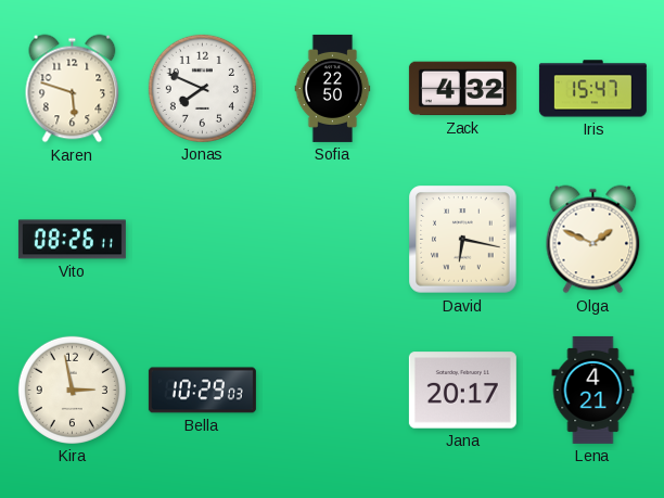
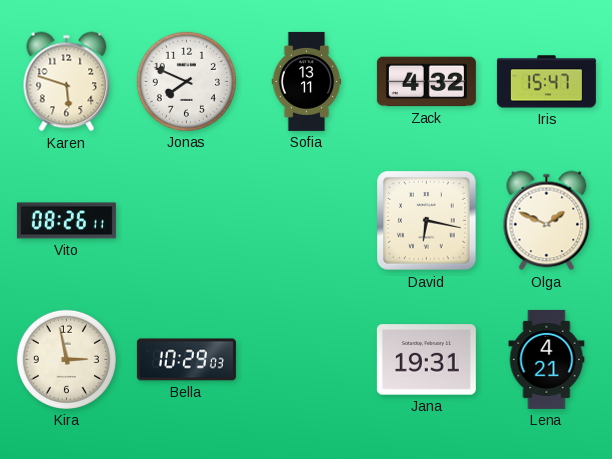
Sofia: 22:50 -> 13:11 (307, 81)
Jana: 20:17 -> 19:31 (426, 360)
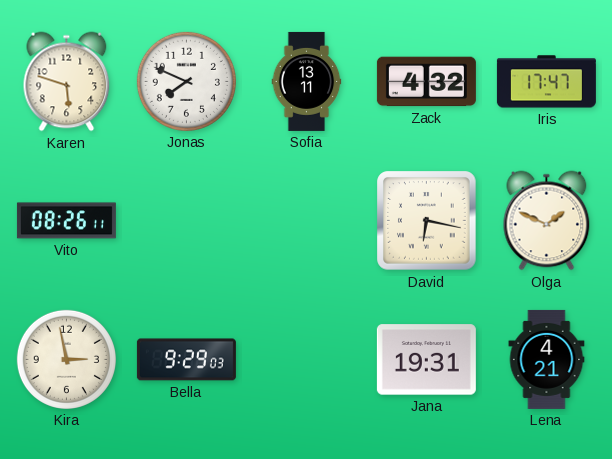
Iris: 15:47 -> 17:47 (546, 82)
Bella: 10:29 -> 9:29 (186, 360)
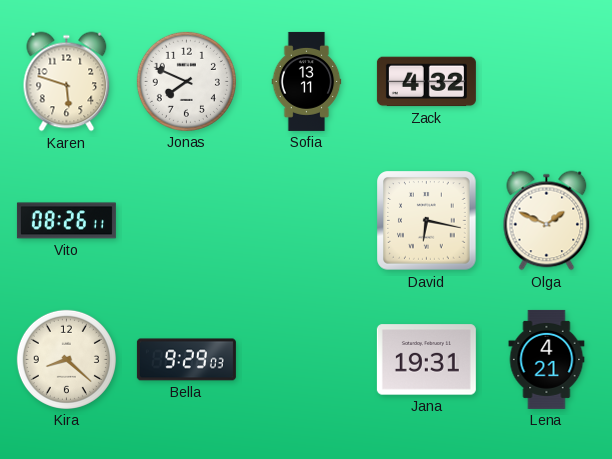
Iris: 17:47 -> none (546, 82)
Kira: 2:58 -> 8:22 (66, 359)
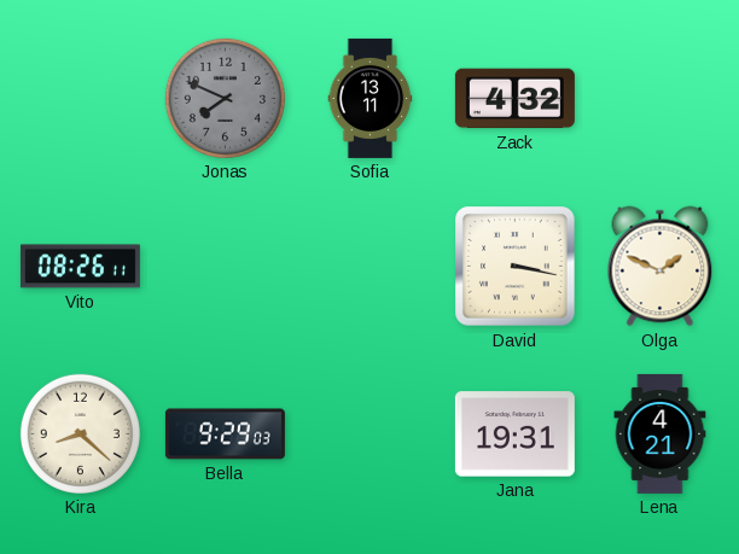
Karen: 5:48 -> none (67, 82)
Jonas dial: white -> grey (225, 98)
David: 6:17 -> 3:17 (516, 267)
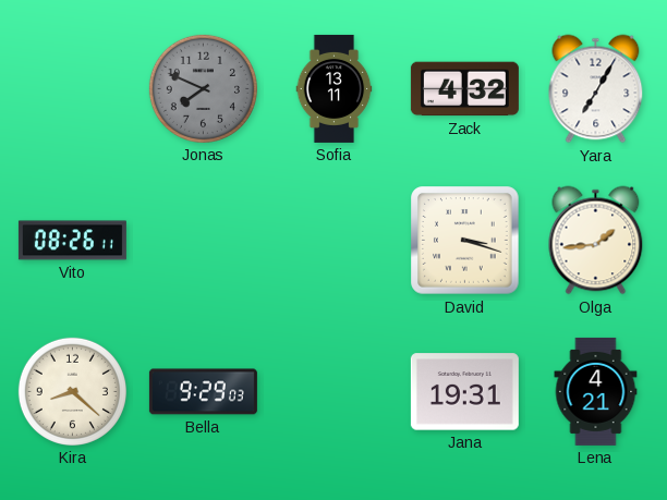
Yara: none -> 7:05 (596, 89)
David: 3:17 -> 3:18 (465, 241)
Olga: 1:49 -> 1:44 (596, 241)
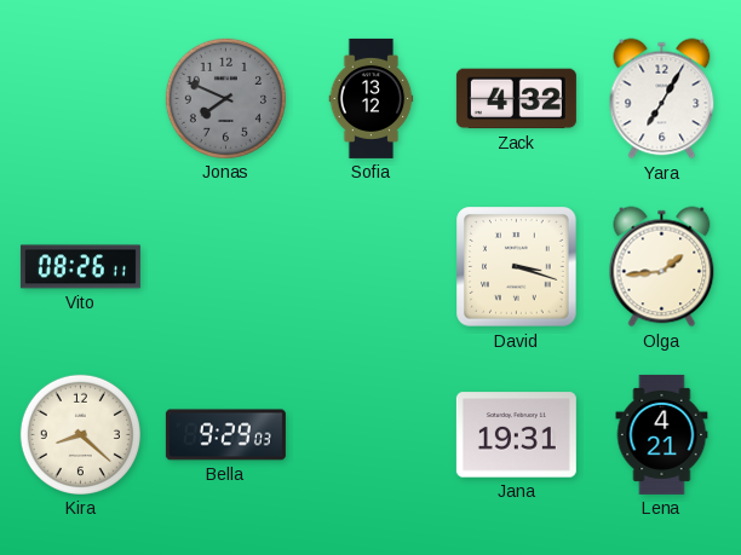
Sofia: 13:11 -> 13:12 (372, 98)
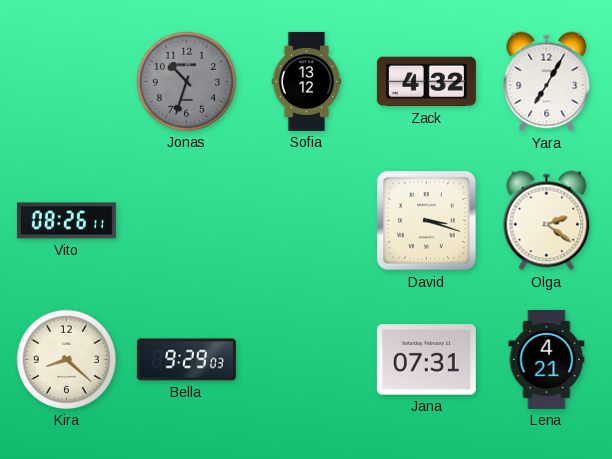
Jonas: 7:49 -> 10:33 (186, 81)
Olga: 1:44 -> 2:21 (547, 221)
Jana: 19:31 -> 07:31 (426, 360)
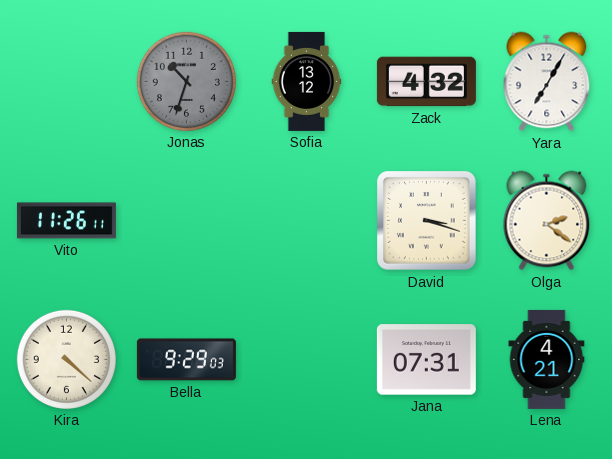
Vito: 08:26 -> 11:26 (66, 221)
Kira: 8:22 -> 4:22 (66, 359)
